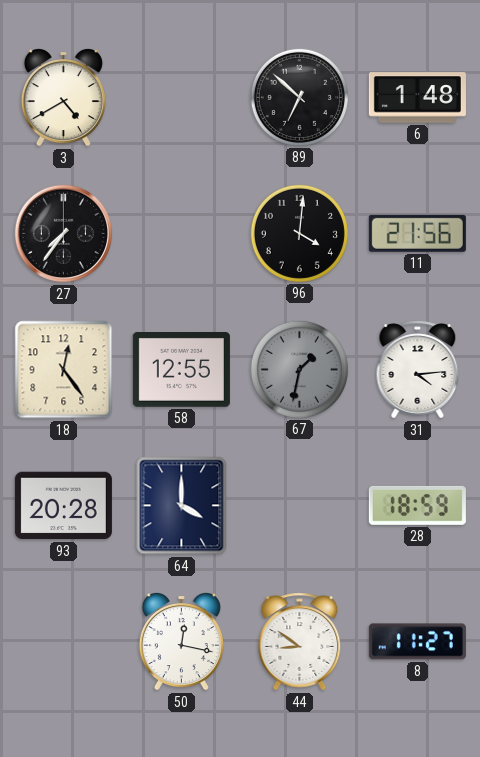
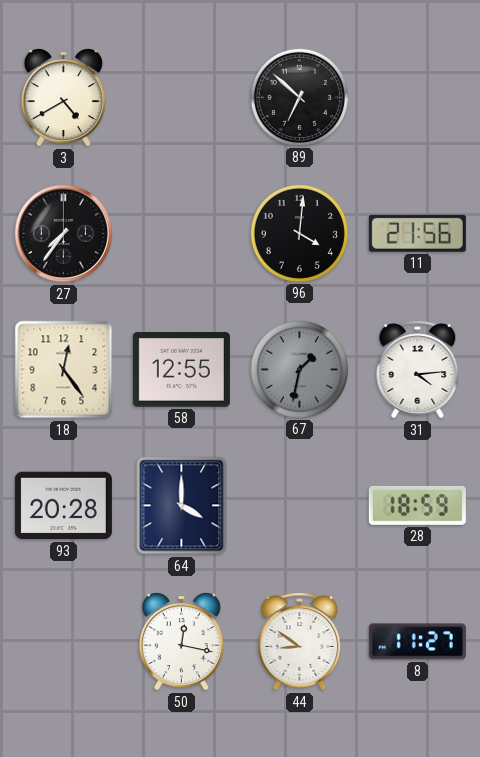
6: 1:48 -> none (417, 98)
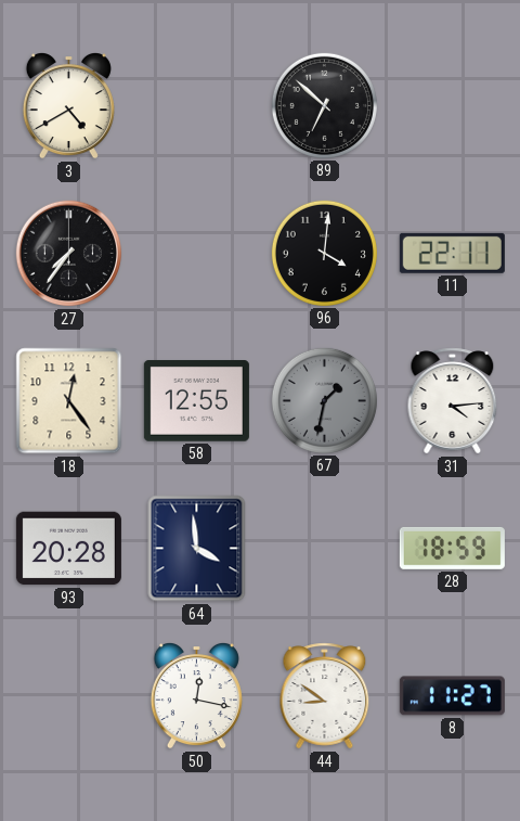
11: 21:56 -> 22:11 (452, 253)
64: 4:00 -> 3:59 (197, 549)
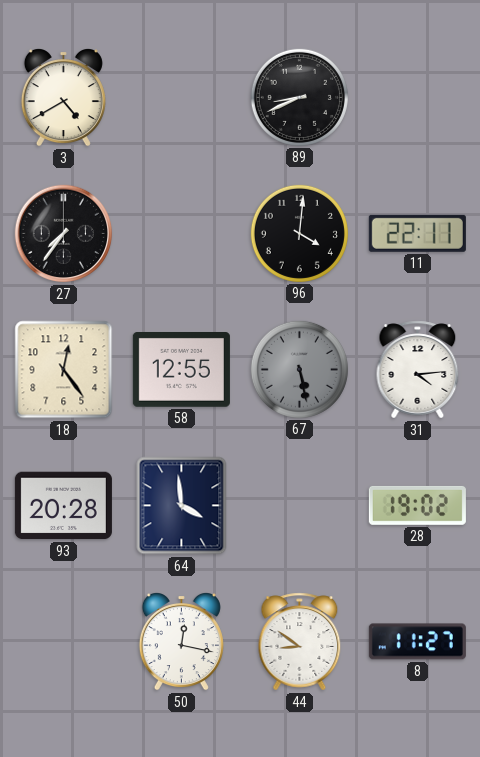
89: 6:52 -> 8:41 (299, 97)
67: 1:32 -> 5:28 (299, 369)
28: 18:59 -> 19:02 (417, 505)
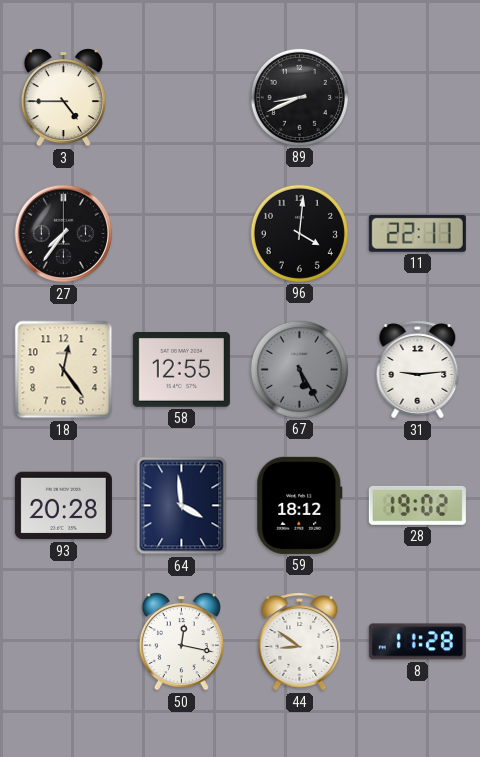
3: 4:40 -> 4:45 (63, 98)
67: 5:28 -> 5:25 (299, 369)
31: 4:14 -> 9:14 (418, 370)
59: none -> 18:12 (300, 505)
8: 11:27 -> 11:28 (417, 642)
